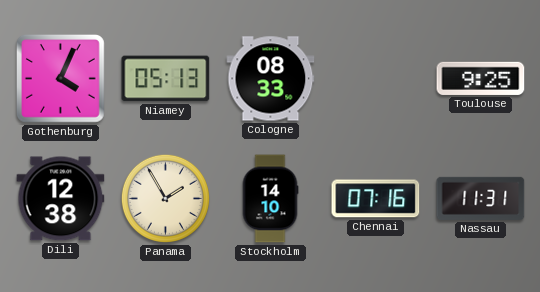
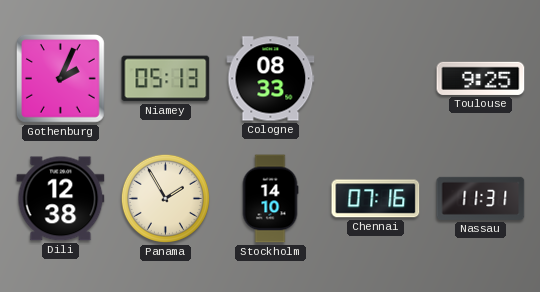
Gothenburg: 4:04 -> 2:04 (61, 79)
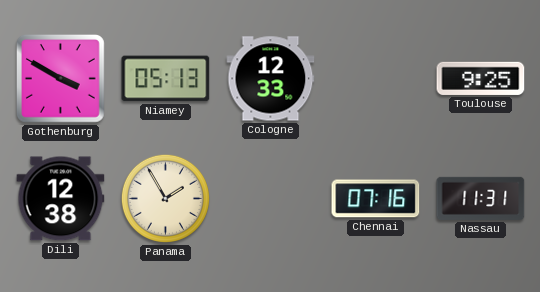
Gothenburg: 2:04 -> 3:50 (61, 79)
Cologne: 08:33 -> 12:33 (271, 79)
Stockholm: 14:10 -> none (270, 199)
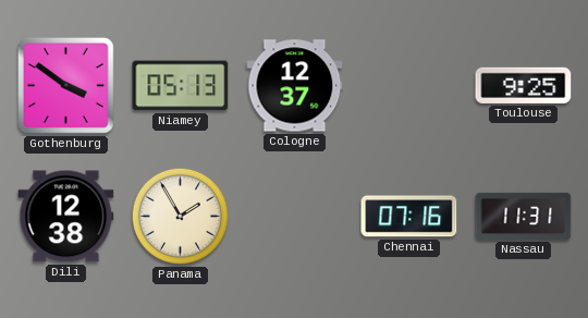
Gothenburg: 3:50 -> 3:51 (66, 86)
Cologne: 12:33 -> 12:37 (295, 86)
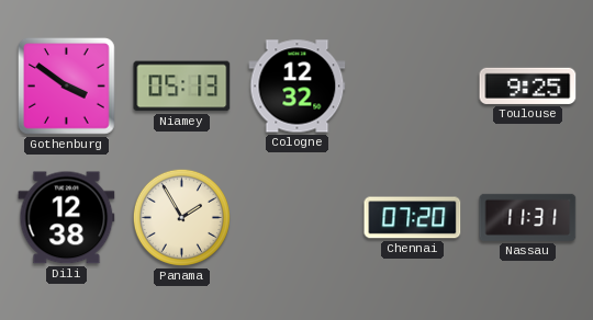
Cologne: 12:37 -> 12:32 (298, 87)
Chennai: 07:16 -> 07:20 (413, 218)
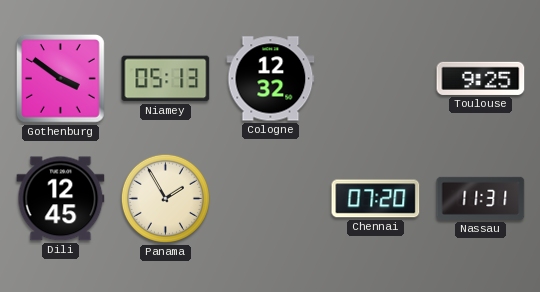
Dili: 12:38 -> 12:45 (61, 199)
